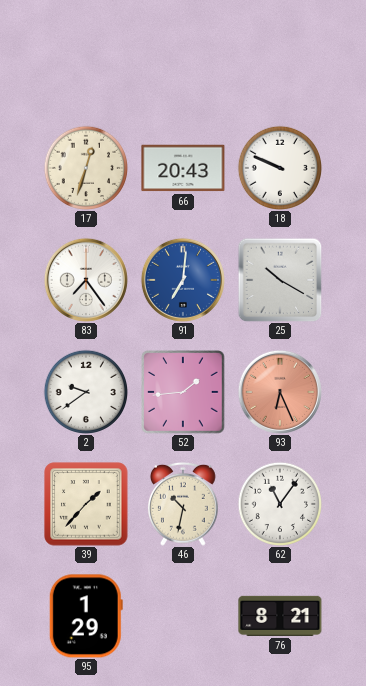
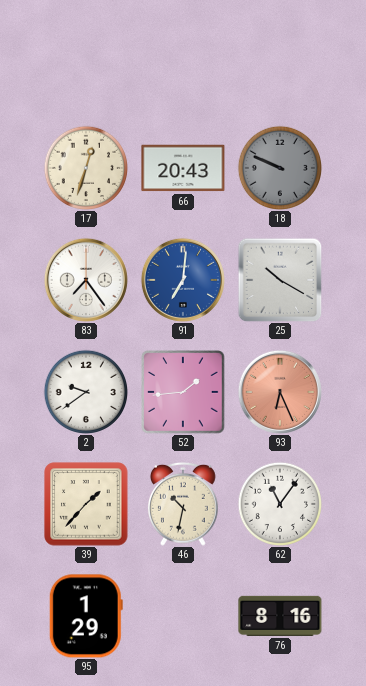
18 dial: white -> grey (279, 167)
76: 8:21 -> 8:16 (280, 616)
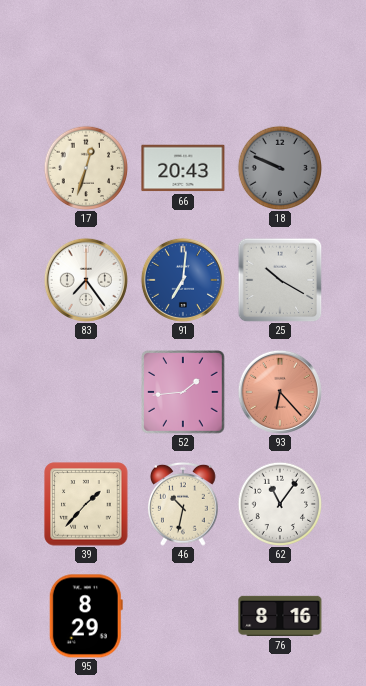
2: 9:39 -> none (85, 391)
93: 6:26 -> 6:23 (280, 392)
95: 1:29 -> 8:29 (86, 616)
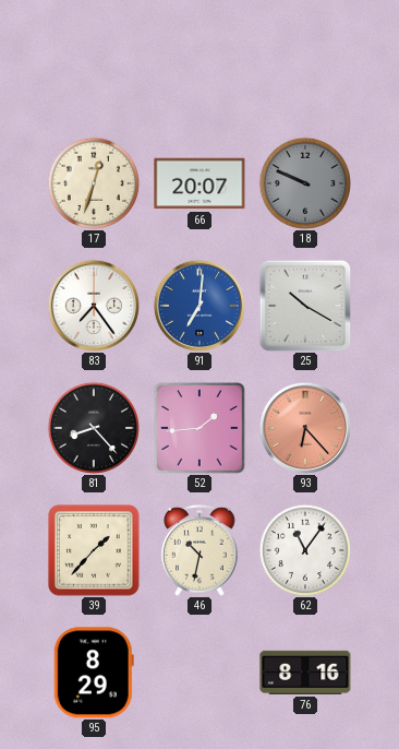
66: 20:43 -> 20:07 (199, 183)
81: none -> 8:23 (93, 427)
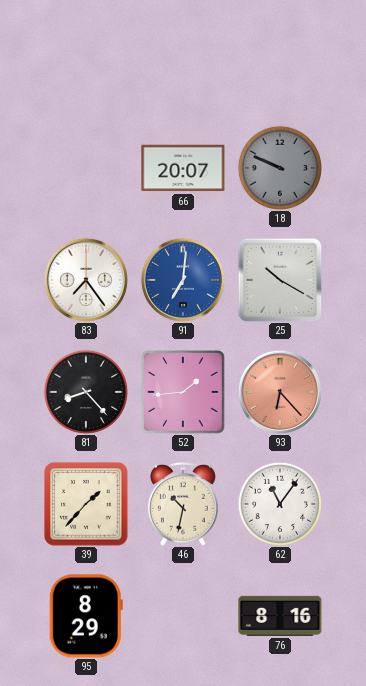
17: 12:33 -> none (93, 182)
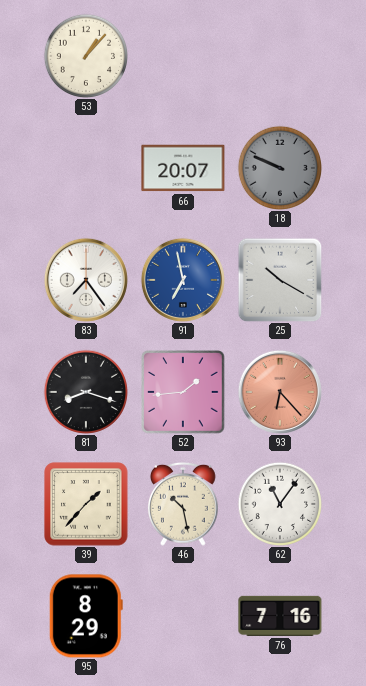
53: none -> 1:07 (85, 55)
91: 7:01 -> 6:58 (183, 280)
81: 8:23 -> 8:18 (85, 391)
46: 10:32 -> 10:28 (183, 504)
76: 8:16 -> 7:16 (280, 616)
